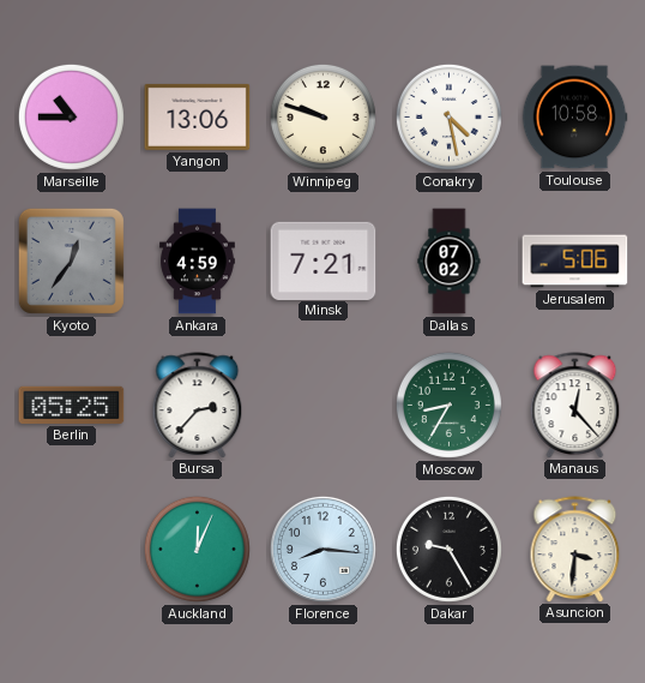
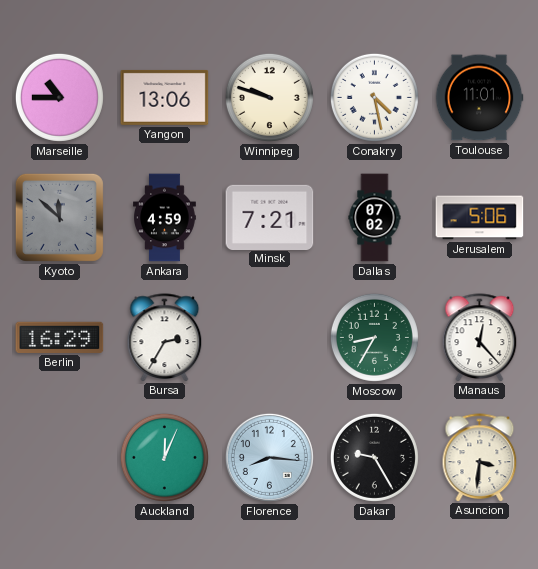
Toulouse: 10:58 -> 11:01 (479, 98)
Kyoto: 12:36 -> 11:52 (59, 217)
Berlin: 05:25 -> 16:29 (60, 337)
Bursa: 2:37 -> 2:35 (165, 337)
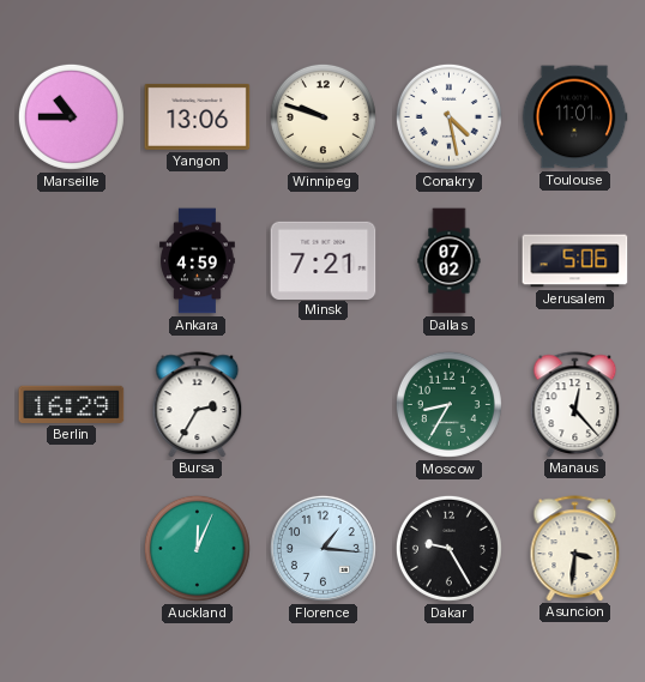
Kyoto: 11:52 -> none (59, 217)
Florence: 8:16 -> 1:16 (322, 548)
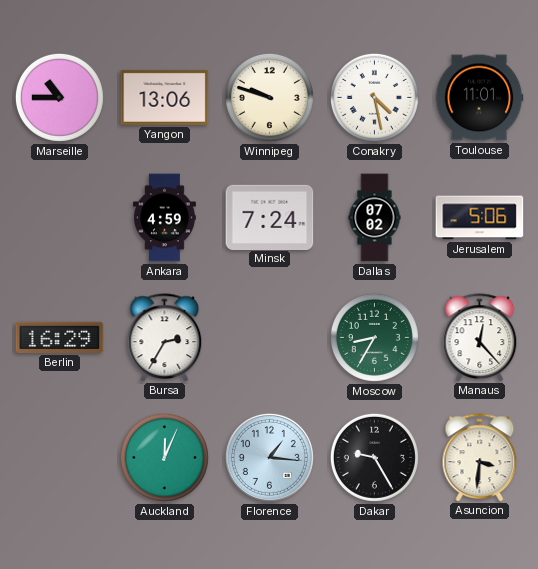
Minsk: 7:21 -> 7:24 (270, 217)
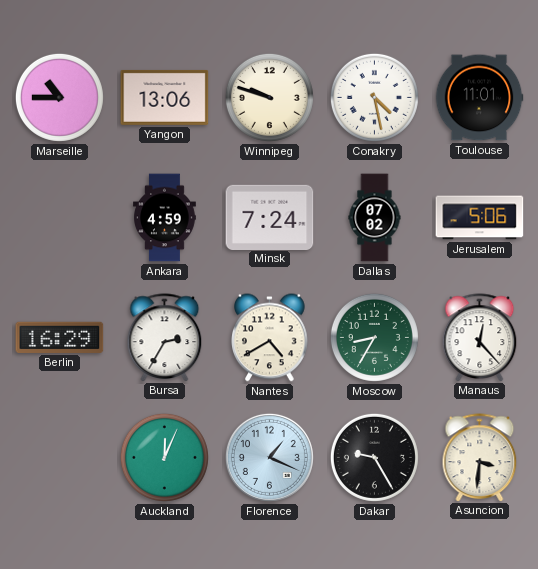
Nantes: none -> 4:40 (270, 338)
Florence: 1:16 -> 1:19 (269, 457)
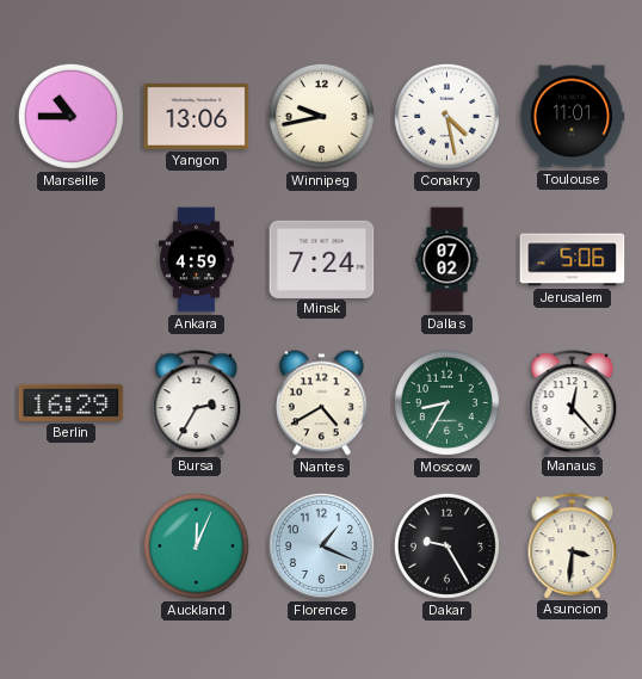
Winnipeg: 9:48 -> 9:43 (321, 116)
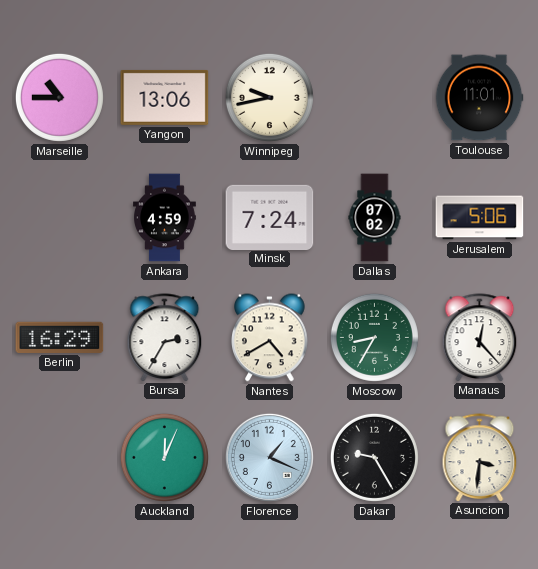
Conakry: 4:28 -> none (446, 116)
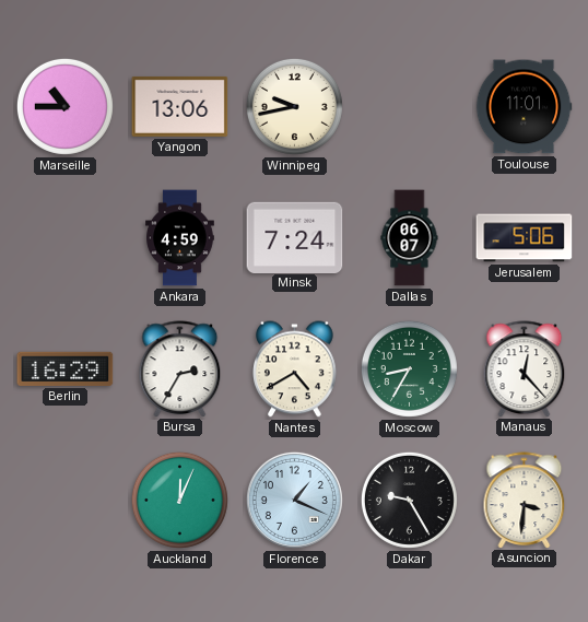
Dallas: 07:02 -> 06:07 (410, 238)
